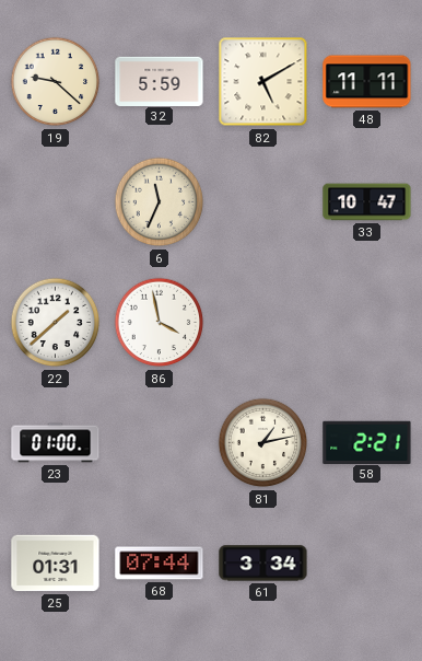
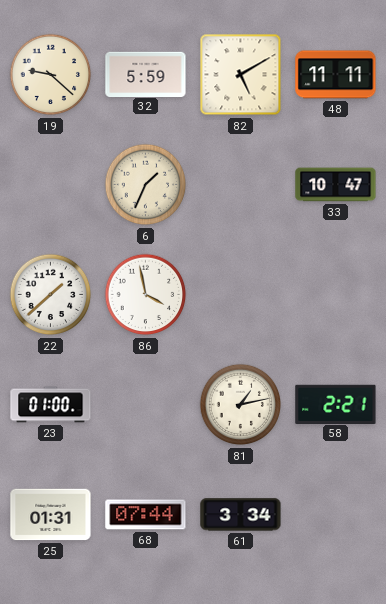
6: 11:34 -> 1:34 (146, 185)
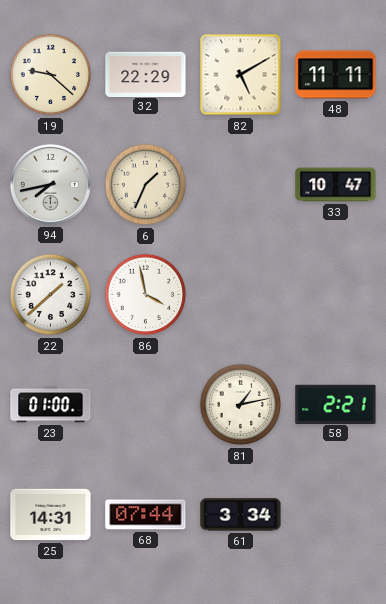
32: 5:59 -> 22:29 (146, 74)
94: none -> 7:43 (50, 184)
25: 01:31 -> 14:31 (51, 515)
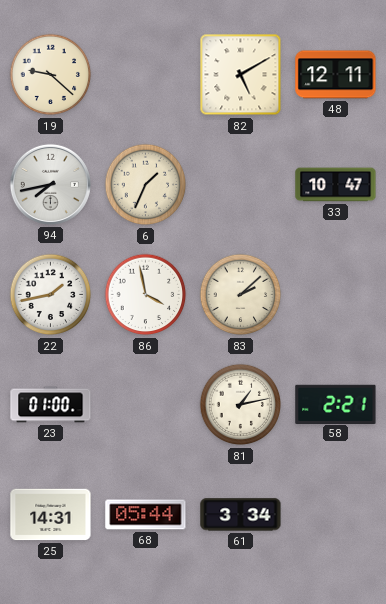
32: 22:29 -> none (146, 74)
48: 11:11 -> 12:11 (336, 75)
22: 1:38 -> 1:43 (51, 295)
83: none -> 2:08 (241, 295)
68: 07:44 -> 05:44 (146, 515)
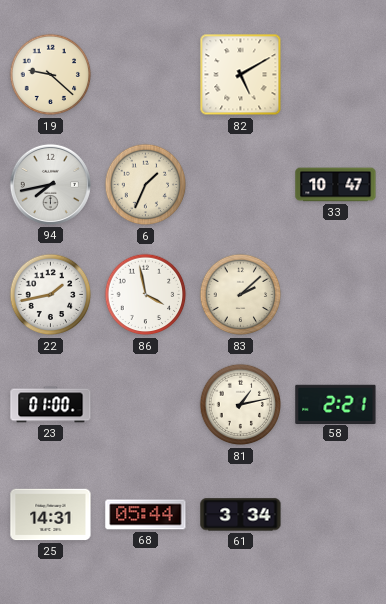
48: 12:11 -> none (336, 75)
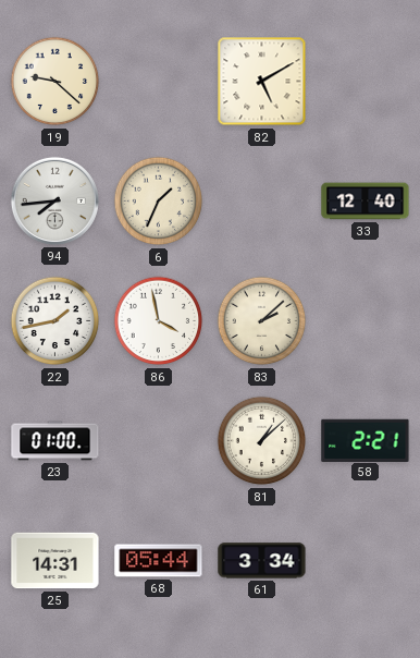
94: 7:43 -> 7:44 (54, 200)
33: 10:47 -> 12:40 (366, 202)
81: 1:13 -> 1:08 (262, 441)
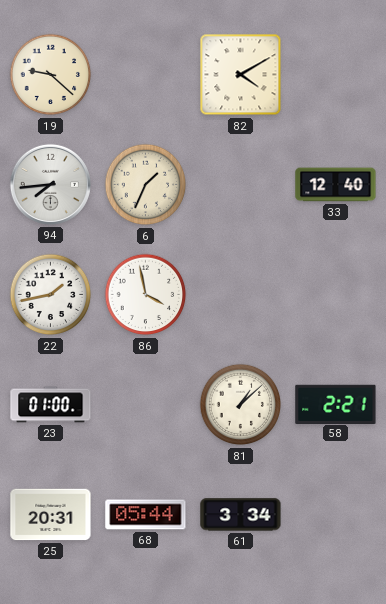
82: 5:10 -> 4:10 (241, 75)
83: 2:08 -> none (262, 321)
25: 14:31 -> 20:31 (51, 515)
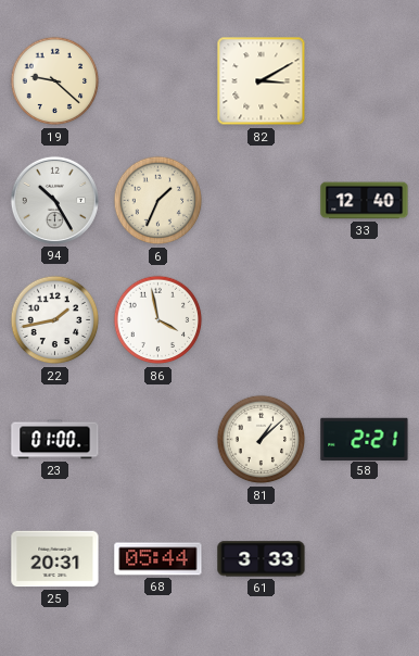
82: 4:10 -> 3:10 (262, 81)
94: 7:44 -> 10:25 (54, 200)
61: 3:34 -> 3:33 (262, 559)
